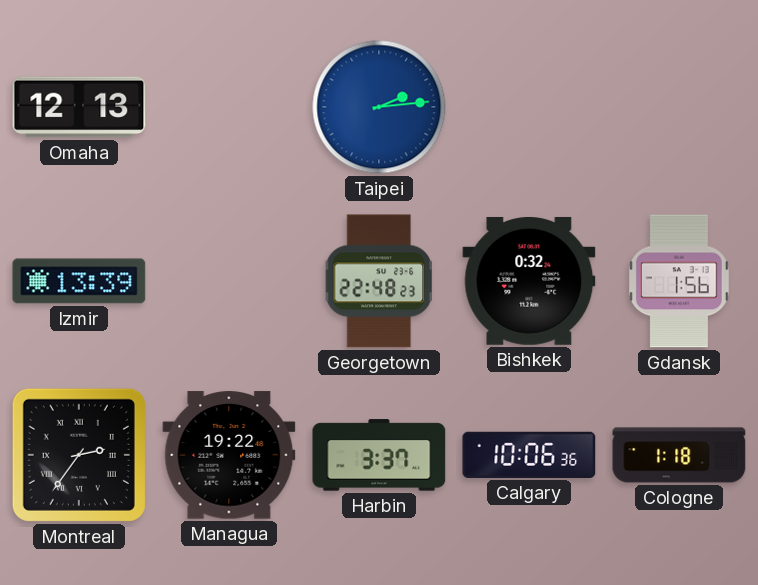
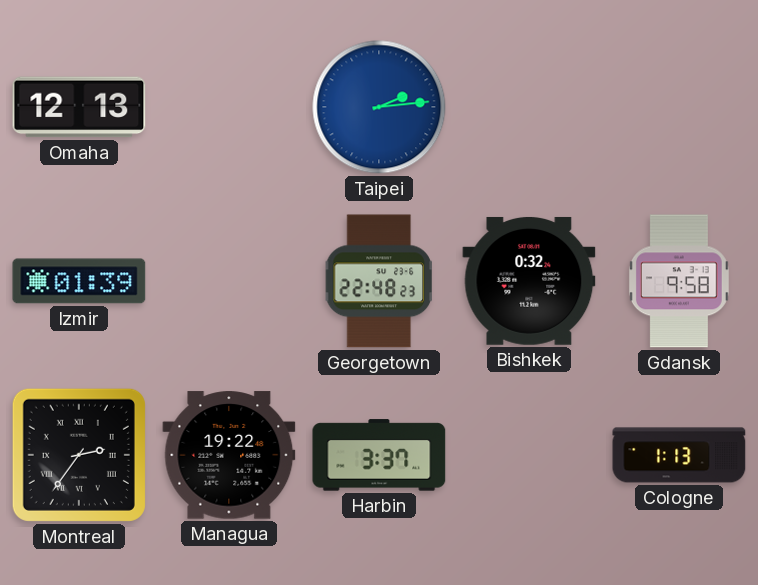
Izmir: 13:39 -> 01:39 (79, 281)
Gdansk: 1:56 -> 9:58 (679, 281)
Calgary: 10:06 -> none (529, 455)
Cologne: 1:18 -> 1:13 (679, 455)
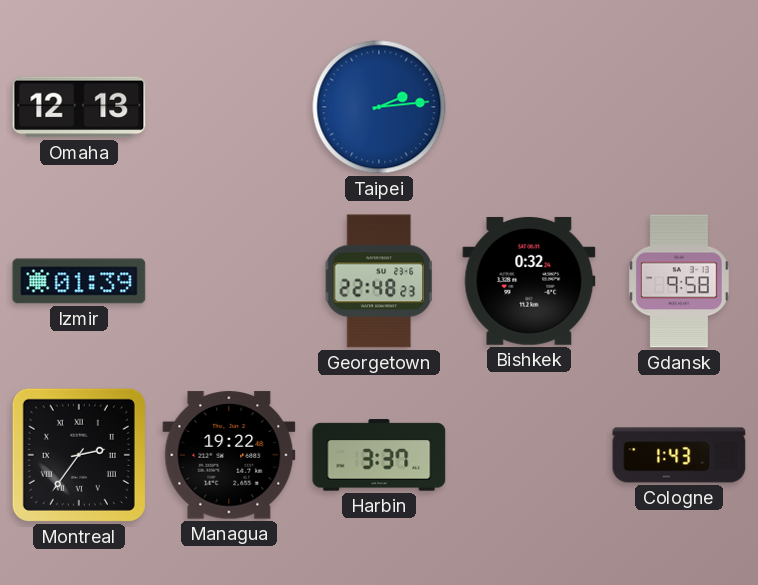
Cologne: 1:13 -> 1:43 (679, 455)
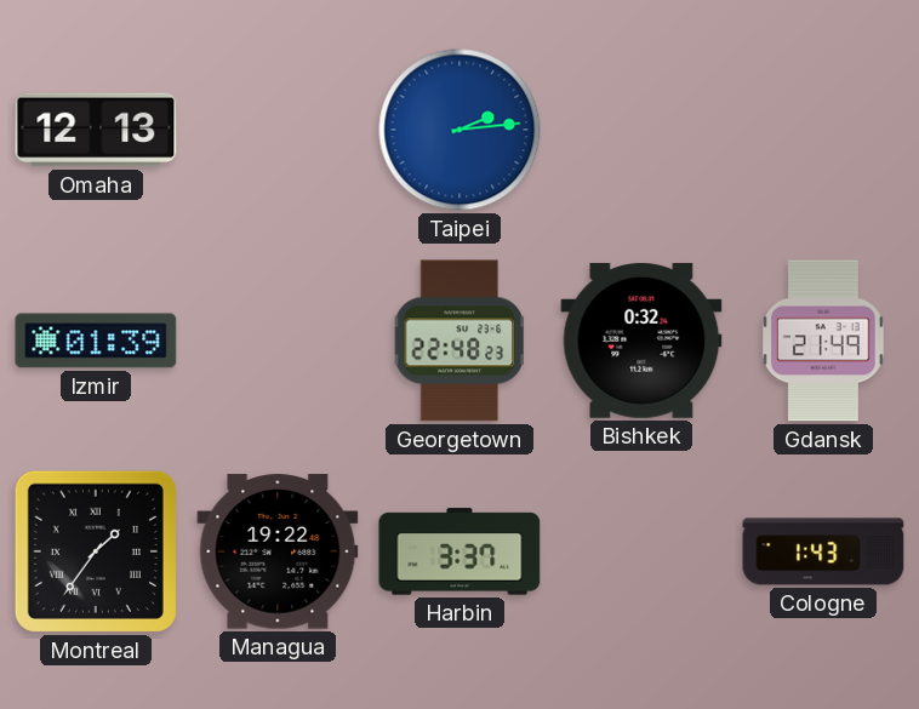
Gdansk: 9:58 -> 21:49 (823, 341)
Montreal: 2:36 -> 1:36 (96, 551)
